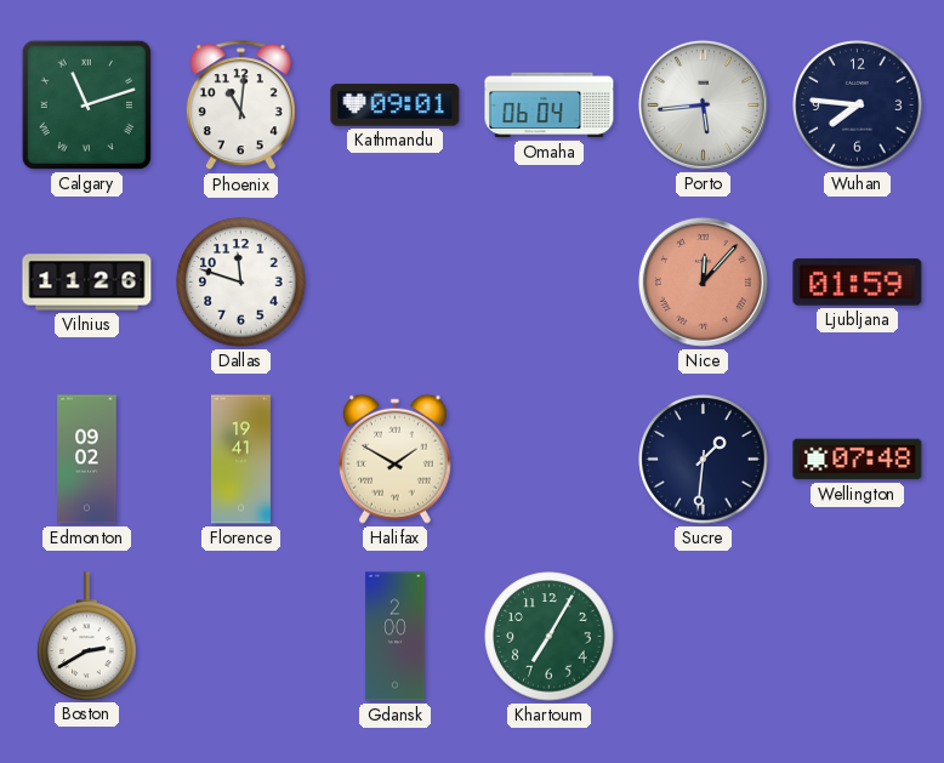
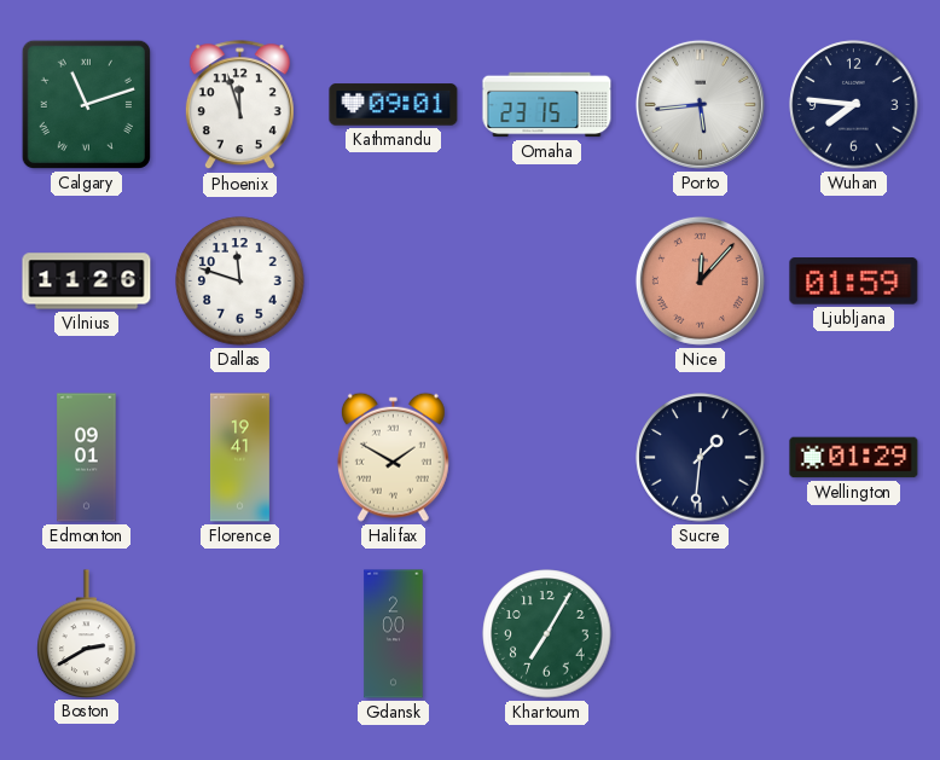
Phoenix: 11:01 -> 11:57 (239, 105)
Omaha: 06:04 -> 23:15 (547, 105)
Edmonton: 09:02 -> 09:01 (87, 458)
Wellington: 07:48 -> 01:29 (854, 458)
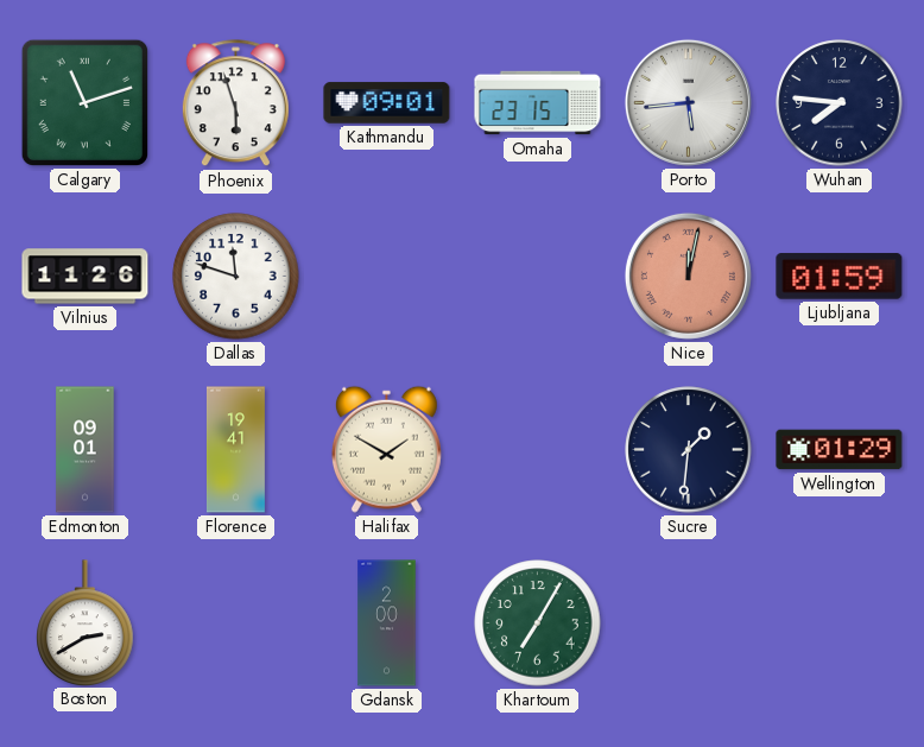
Phoenix: 11:57 -> 5:57 (235, 103)
Nice: 12:07 -> 12:02 (688, 276)
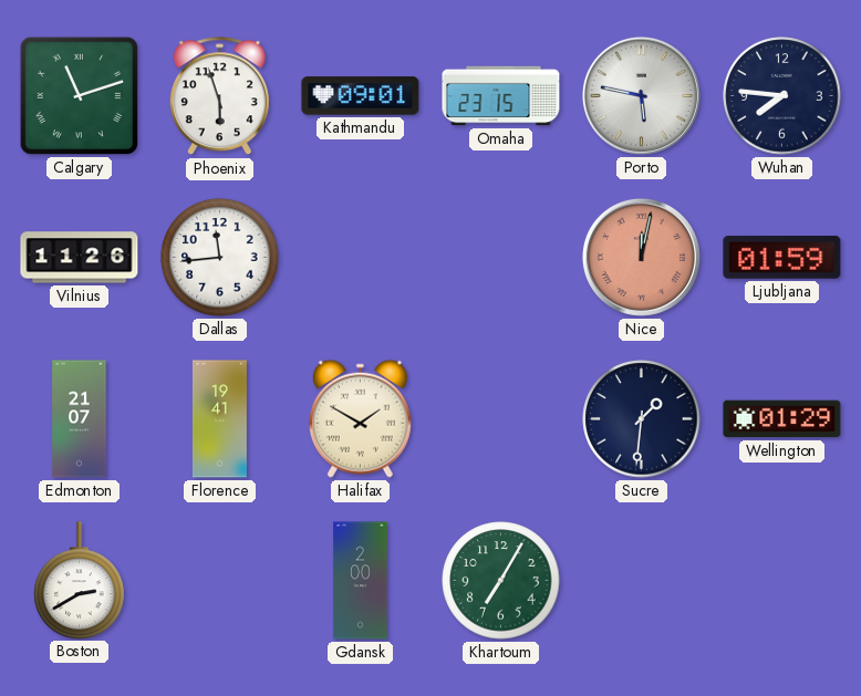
Porto: 5:44 -> 5:47 (641, 95)
Dallas: 11:48 -> 11:44 (220, 258)
Edmonton: 09:01 -> 21:07 (80, 419)
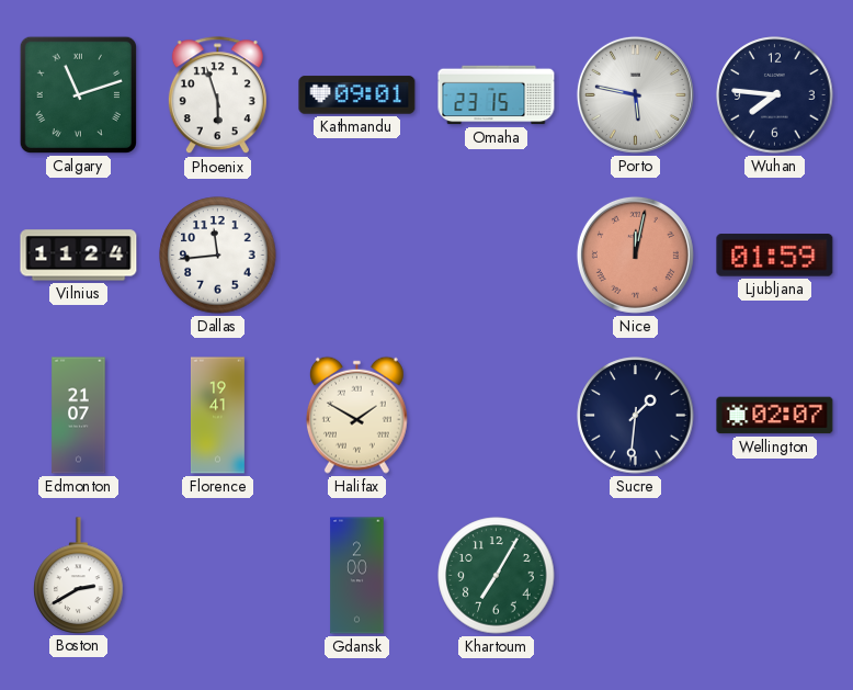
Vilnius: 11:26 -> 11:24 (79, 256)
Wellington: 01:29 -> 02:07 (775, 416)
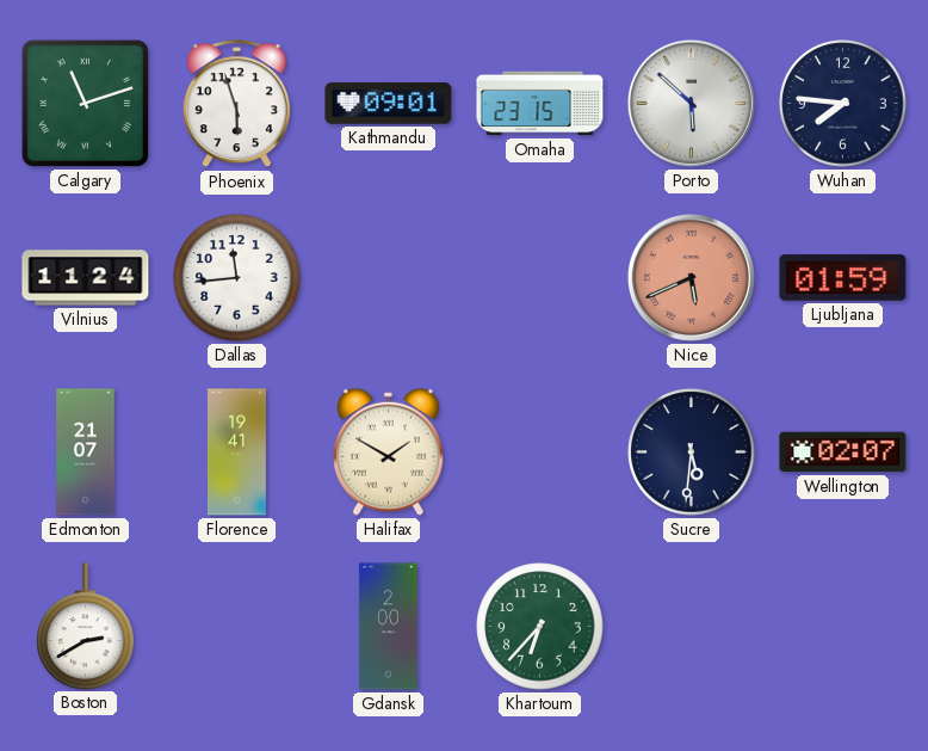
Porto: 5:47 -> 5:52 (691, 103)
Nice: 12:02 -> 5:41 (691, 277)
Sucre: 1:31 -> 5:31 (692, 453)
Khartoum: 7:05 -> 6:37 (540, 627)
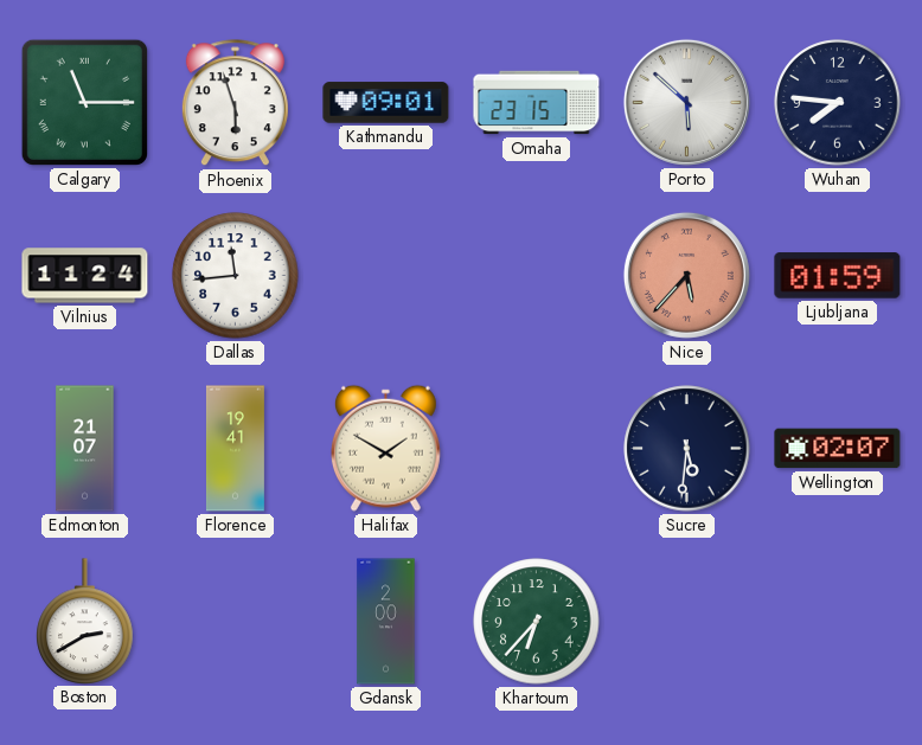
Calgary: 11:12 -> 11:15 (84, 102)
Nice: 5:41 -> 5:37 (686, 275)
